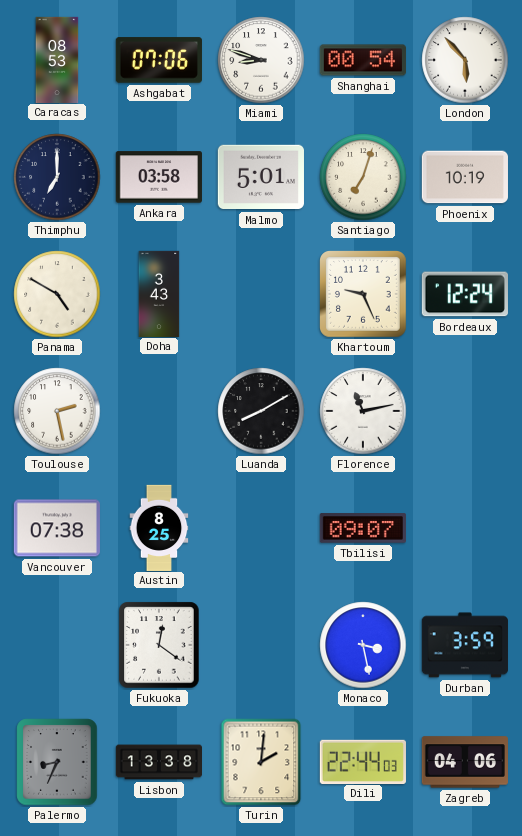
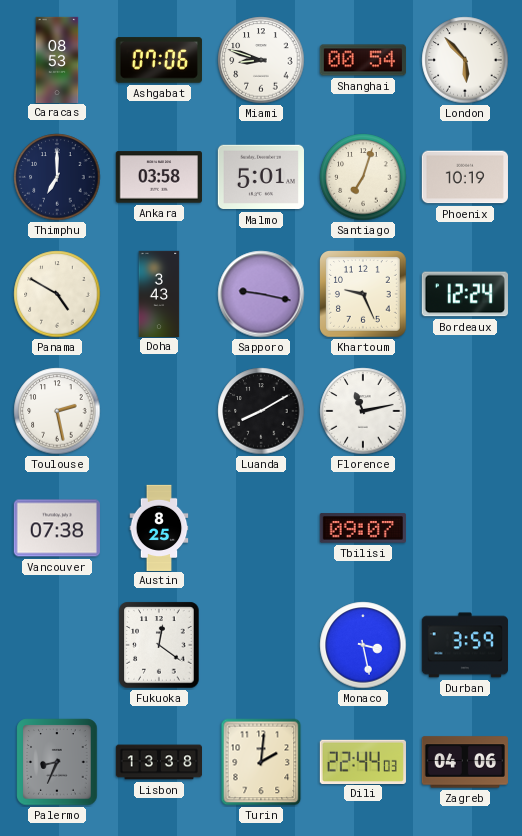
Sapporo: none -> 9:17 (261, 294)
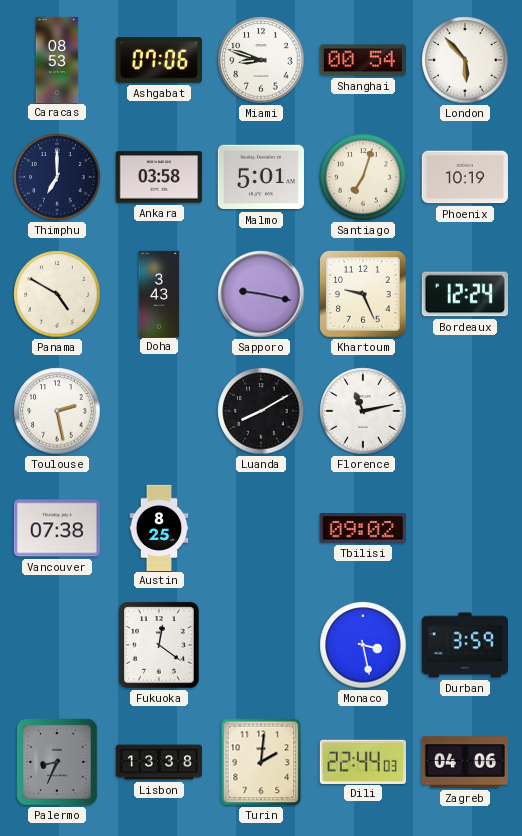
Tbilisi: 09:07 -> 09:02 (363, 528)
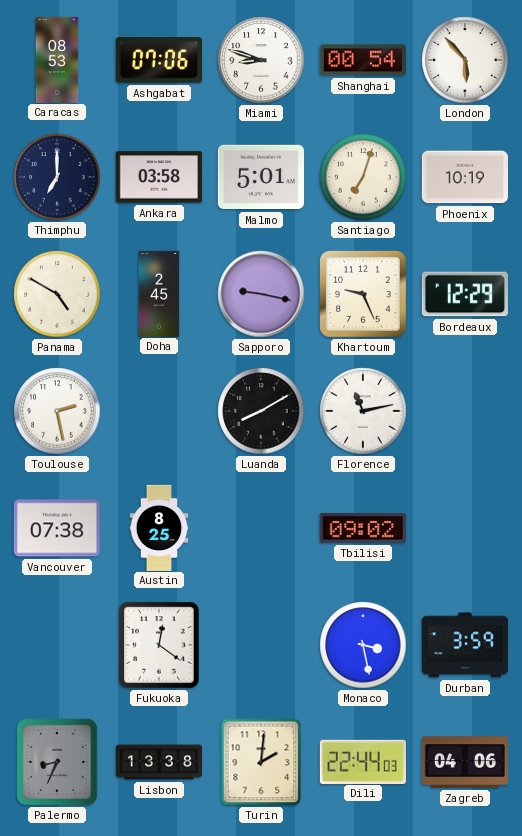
Doha: 3:43 -> 2:45 (159, 293)
Bordeaux: 12:24 -> 12:29 (465, 294)
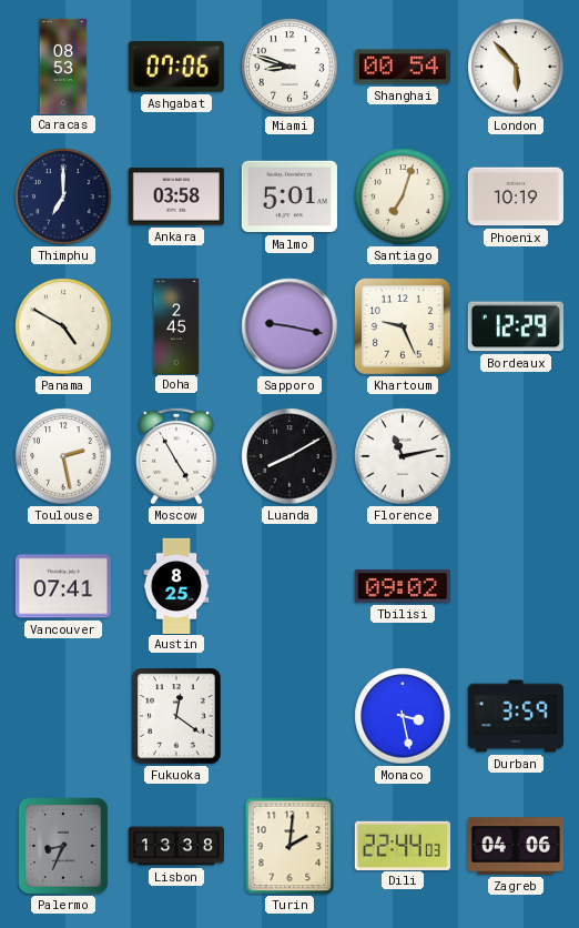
Moscow: none -> 4:55 (176, 456)
Vancouver: 07:38 -> 07:41 (63, 586)
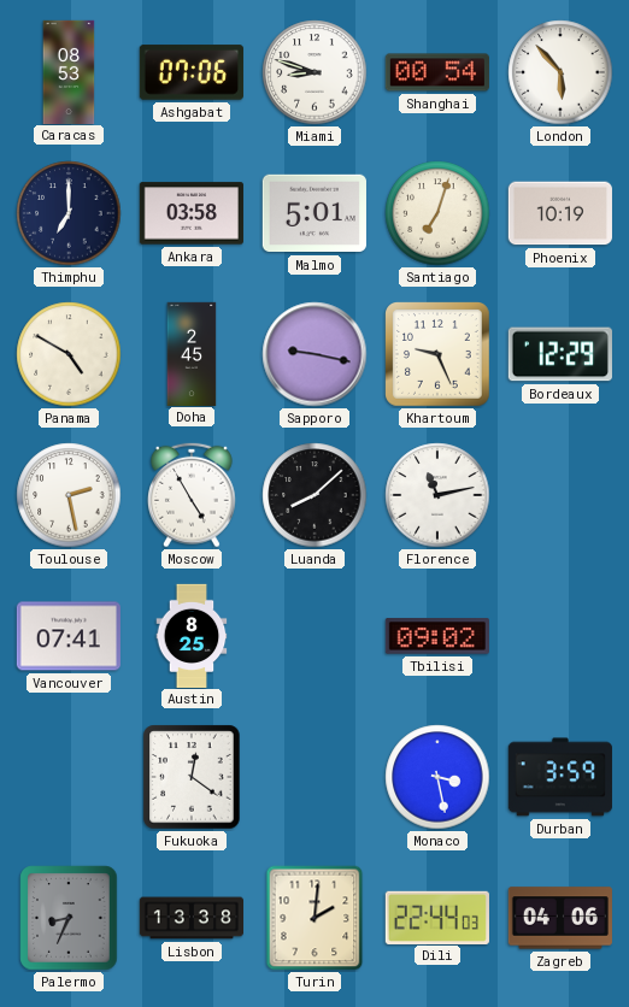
Luanda: 8:10 -> 8:08 (314, 495)
